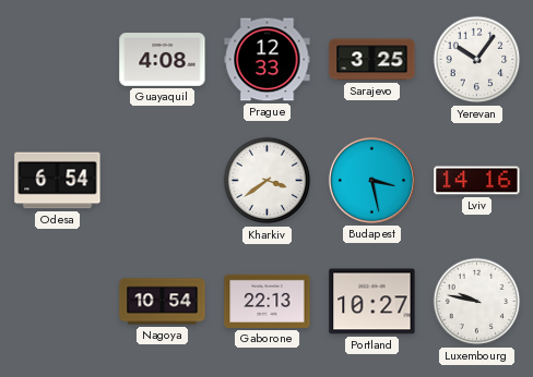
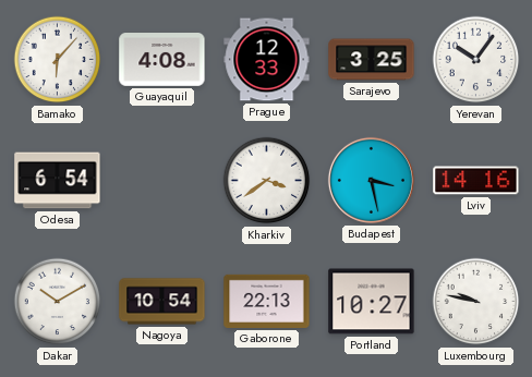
Bamako: none -> 6:07 (58, 60)
Dakar: none -> 10:10 (58, 302)
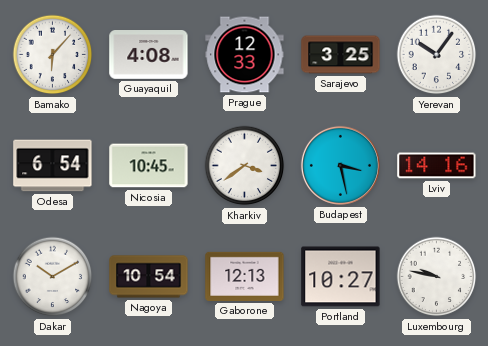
Nicosia: none -> 10:45 (149, 166)
Gaborone: 22:13 -> 12:13 (245, 276)
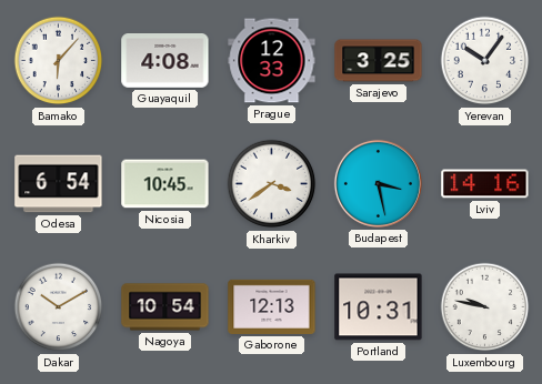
Portland: 10:27 -> 10:31 (379, 307)
